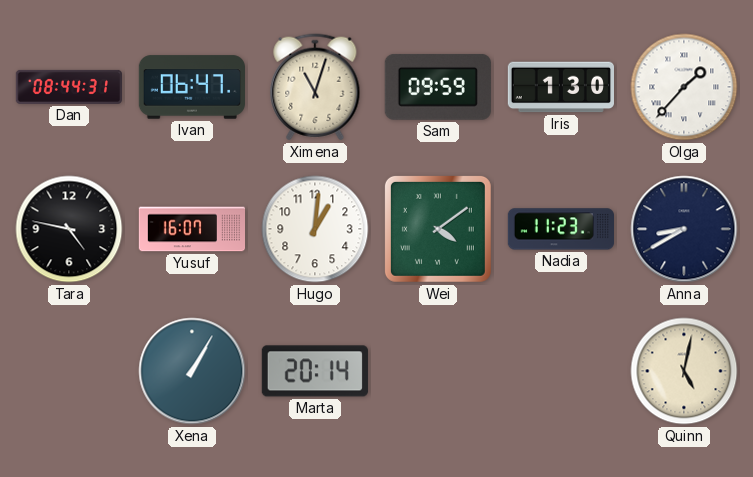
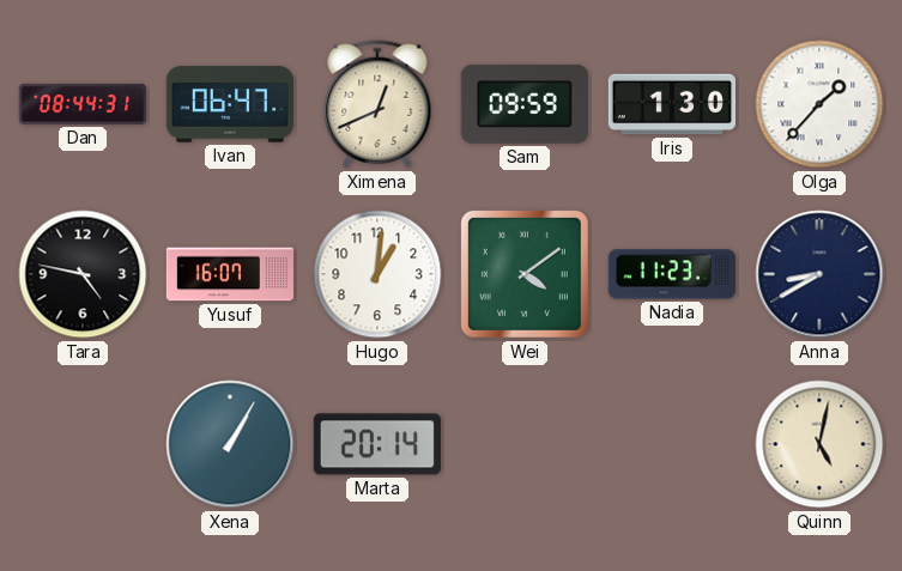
Ximena: 11:03 -> 12:41 (377, 104)
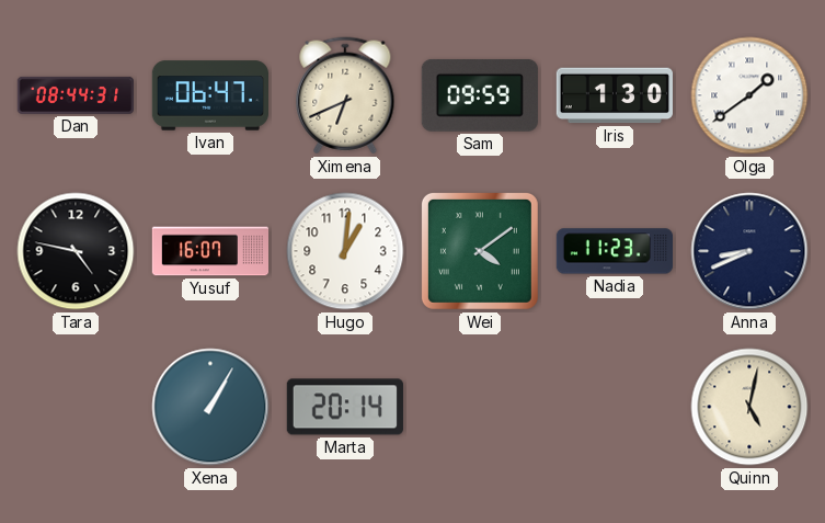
Ximena: 12:41 -> 6:41 (345, 95)
Olga: 1:37 -> 1:39 (749, 95)
Anna: 8:40 -> 8:41 (749, 251)
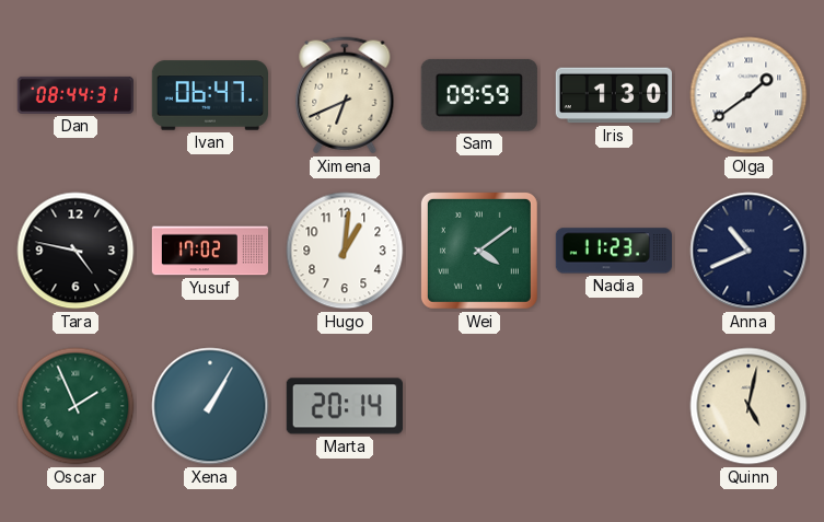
Yusuf: 16:07 -> 17:02 (210, 251)
Anna: 8:41 -> 10:41 (748, 251)
Oscar: none -> 1:56 (76, 406)
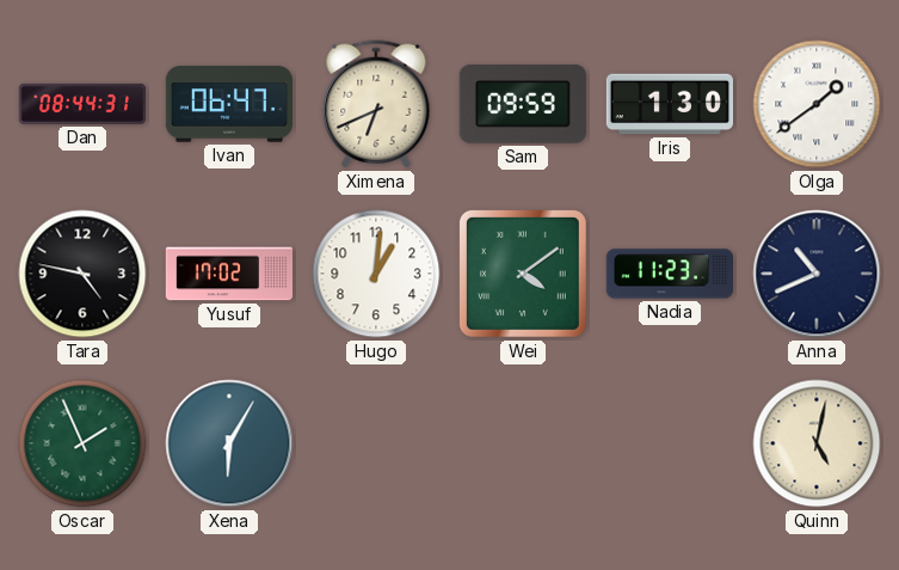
Xena: 1:05 -> 6:05 (229, 443)
Marta: 20:14 -> none (345, 406)
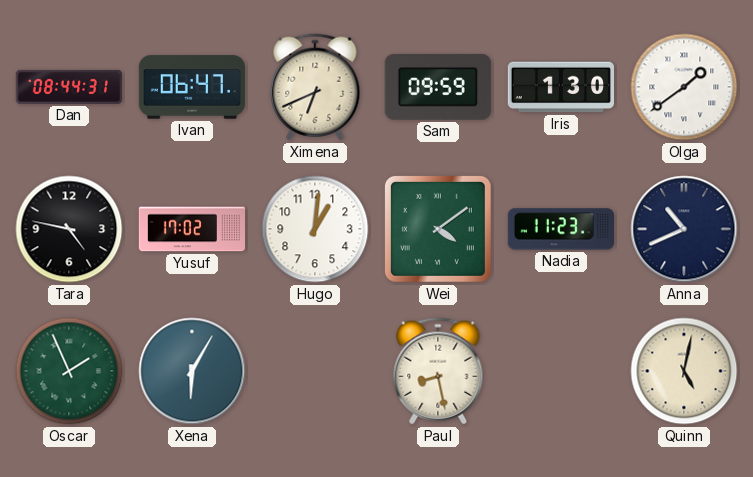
Paul: none -> 8:28 (438, 371)
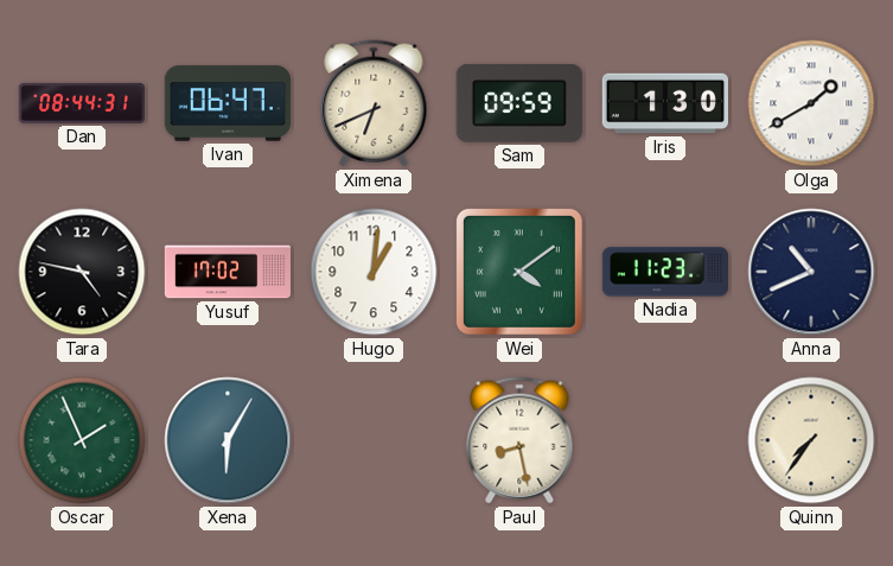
Olga: 1:39 -> 1:40 (811, 103)
Quinn: 5:02 -> 7:36 (811, 440)
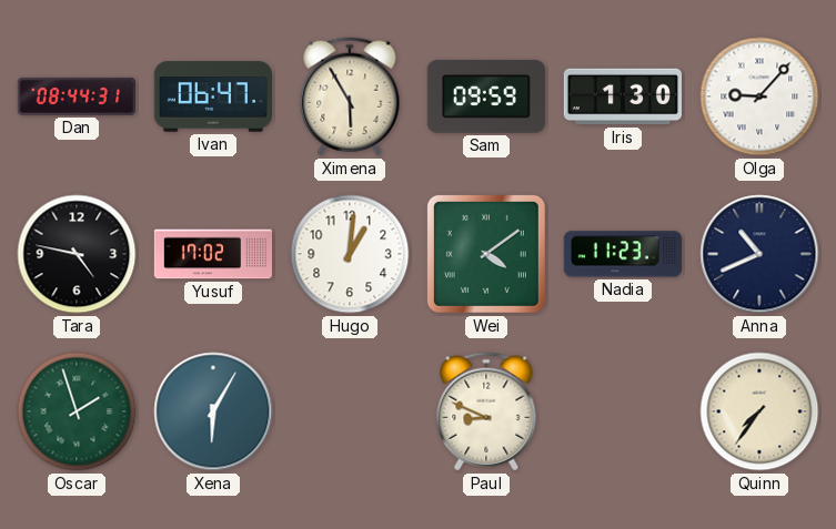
Ximena: 6:41 -> 5:55 (350, 96)
Olga: 1:40 -> 9:07 (759, 96)
Oscar: 1:56 -> 1:57 (77, 411)
Paul: 8:28 -> 8:49 (486, 411)
